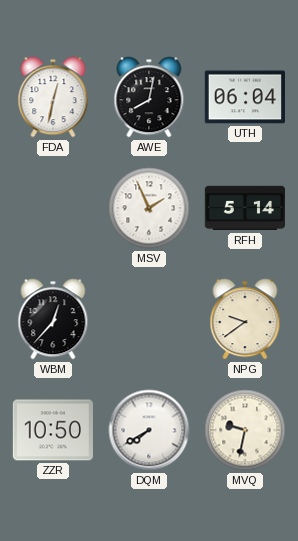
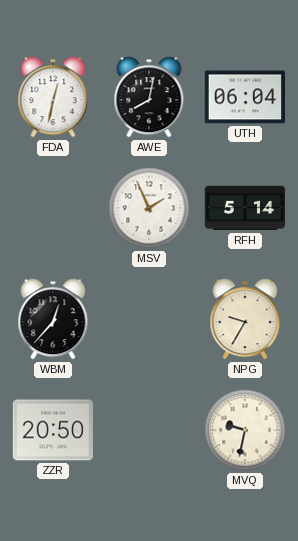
NPG: 9:39 -> 9:35 (245, 319)
ZZR: 10:50 -> 20:50 (52, 430)
DQM: 7:40 -> none (149, 430)
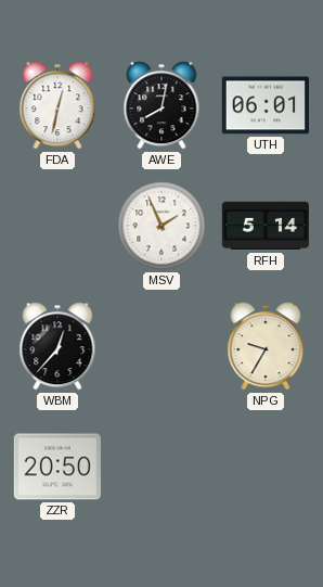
UTH: 06:04 -> 06:01 (264, 105)
MVQ: 9:32 -> none (245, 430)
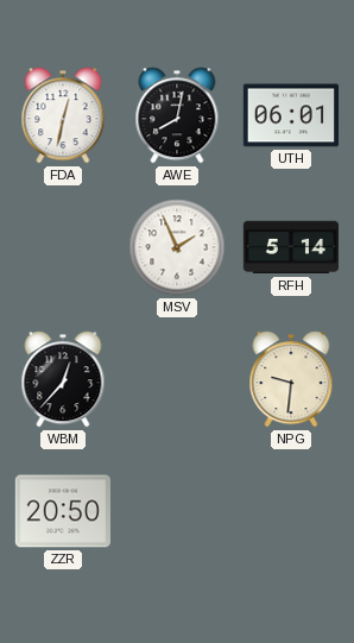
NPG: 9:35 -> 9:31 (291, 379)
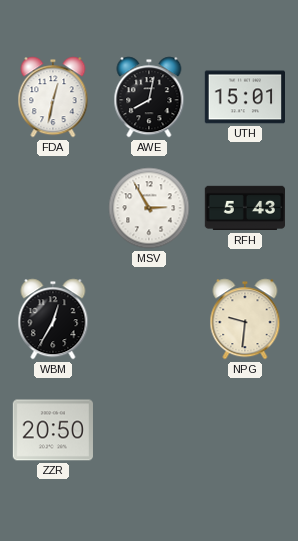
UTH: 06:01 -> 15:01 (244, 97)
MSV: 1:56 -> 2:55 (149, 208)
RFH: 5:14 -> 5:43 (244, 208)
WBM: 12:37 -> 12:35 (53, 319)
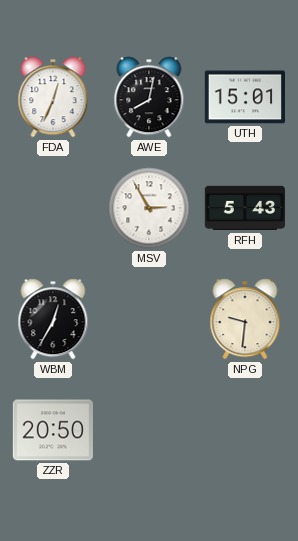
FDA: 12:32 -> 12:34 (53, 97)
